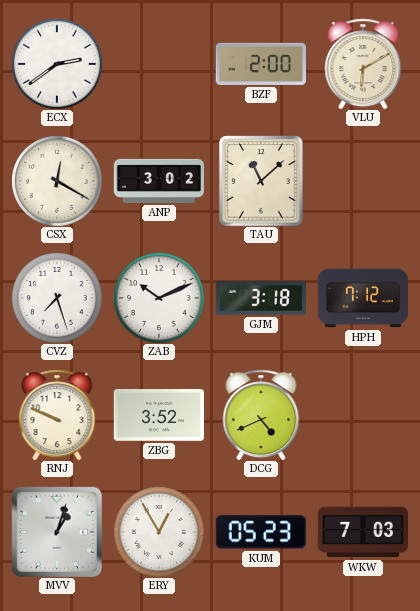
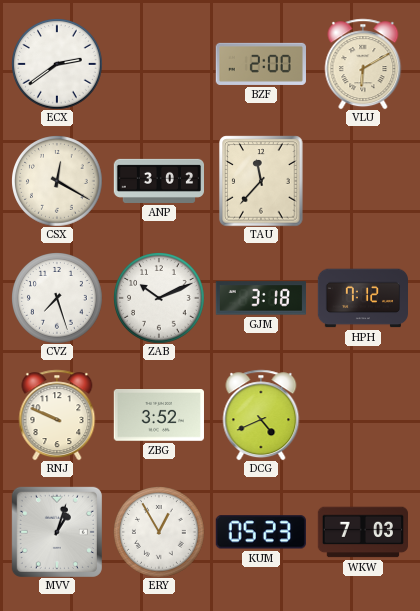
TAU: 11:08 -> 11:37 (261, 181)
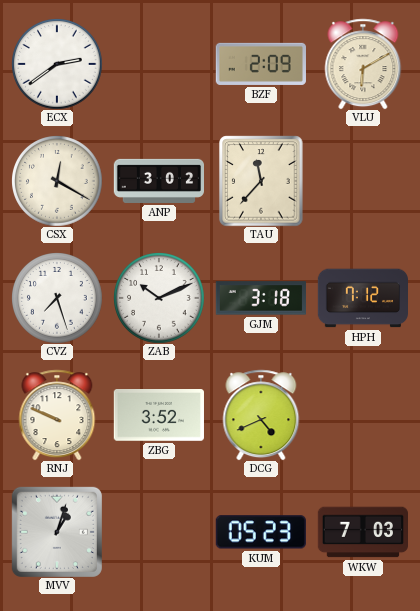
BZF: 2:00 -> 2:09 (261, 64)
ERY: 12:55 -> none (159, 532)
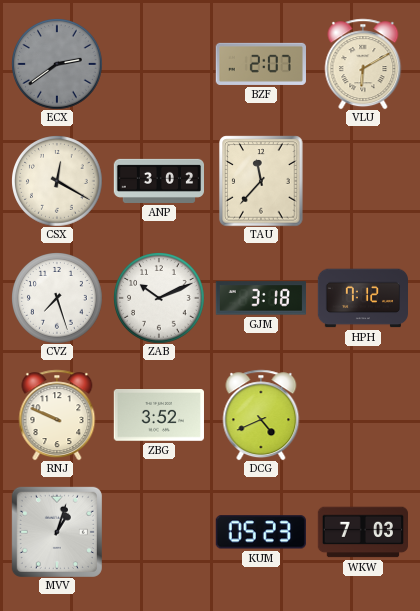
ECX dial: white -> grey (57, 64)
BZF: 2:09 -> 2:07 (261, 64)
